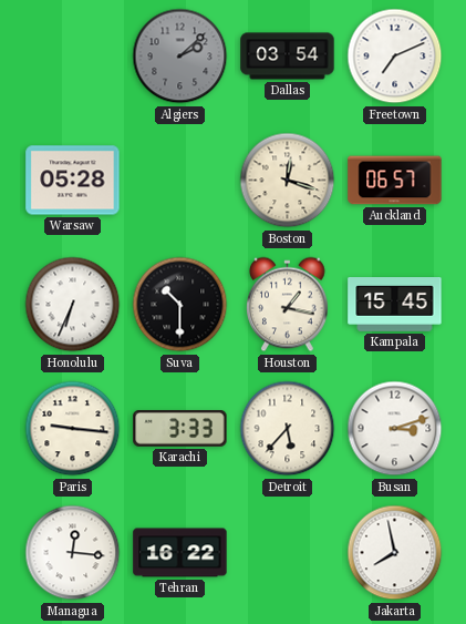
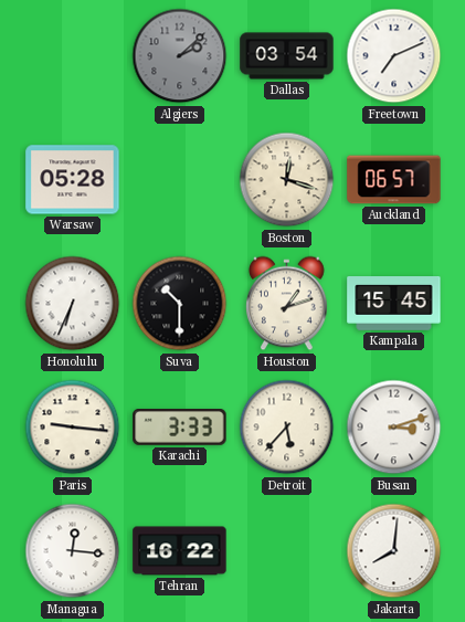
Houston: 1:17 -> 1:12 (287, 304)
Jakarta: 7:58 -> 8:01 (394, 551)
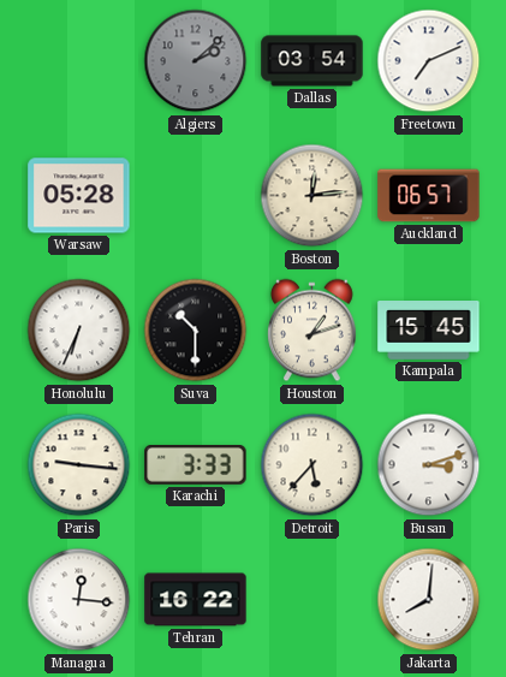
Boston: 12:18 -> 12:14 (312, 196)
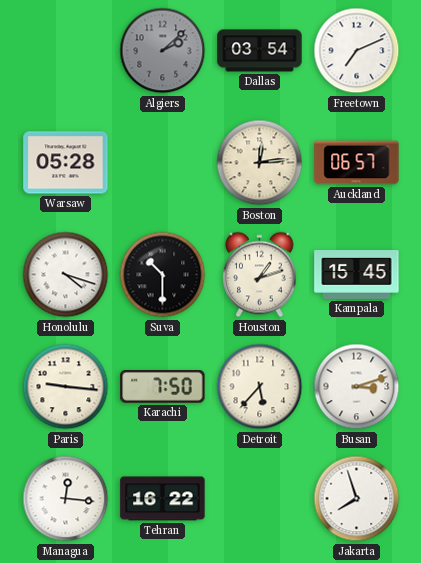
Honolulu: 6:34 -> 4:18 (66, 275)
Karachi: 3:33 -> 7:50 (163, 387)
Jakarta: 8:01 -> 7:57 (357, 499)
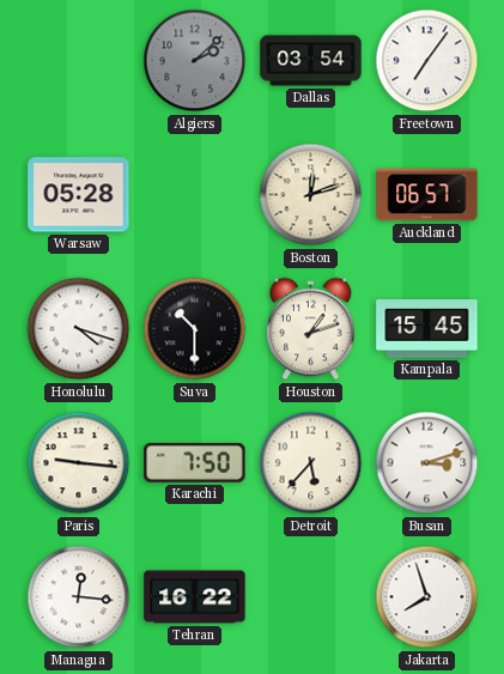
Freetown: 7:11 -> 7:06 (427, 61)
Boston: 12:14 -> 12:12 (311, 195)
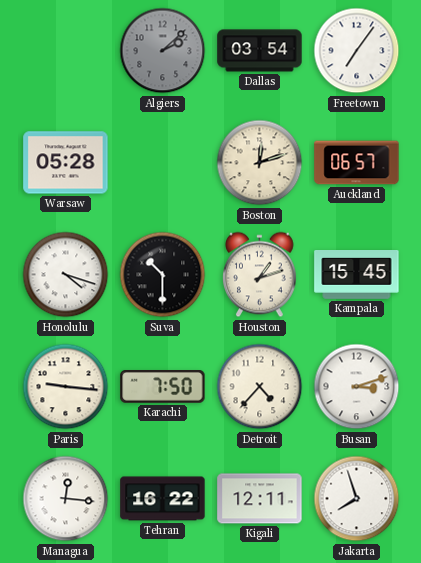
Detroit: 5:37 -> 4:37 (260, 387)
Kigali: none -> 12:11 (260, 499)
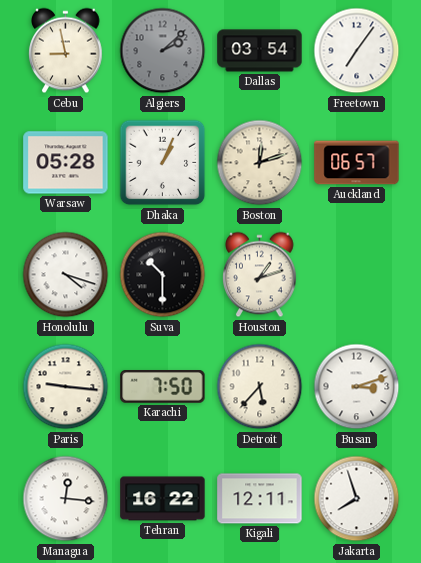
Cebu: none -> 8:58 (66, 51)
Dhaka: none -> 1:04 (163, 163)
Kampala: 15:45 -> none (357, 275)
Detroit: 4:37 -> 5:37 (260, 387)
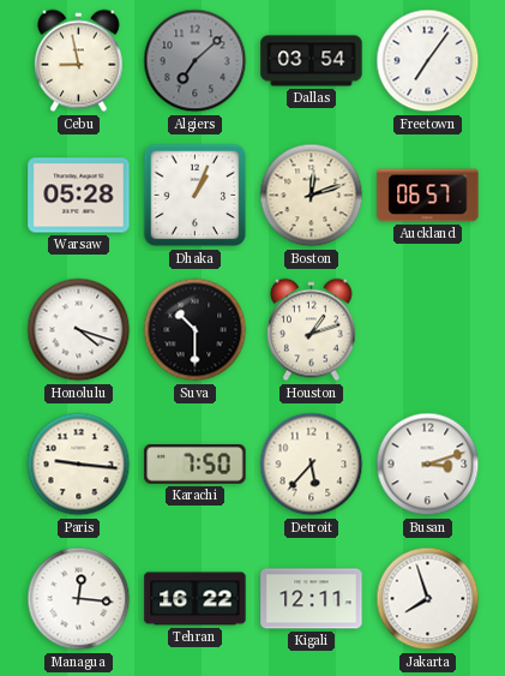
Algiers: 2:08 -> 7:08 (196, 61)
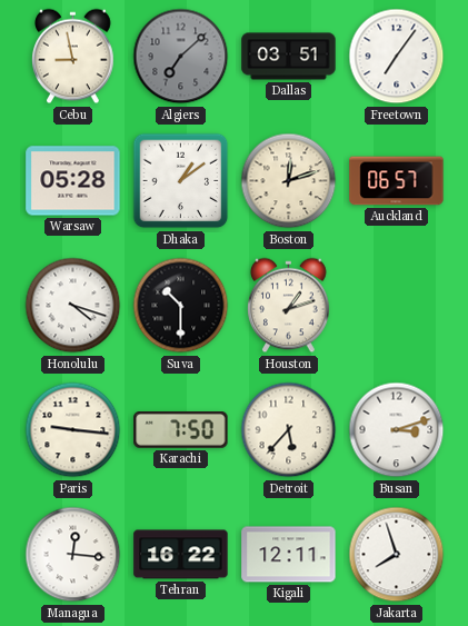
Dallas: 03:54 -> 03:51 (289, 57)
Dhaka: 1:04 -> 1:09 (181, 181)
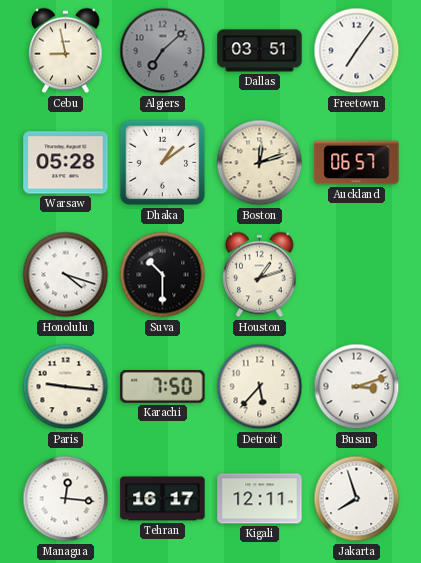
Tehran: 16:22 -> 16:17 (163, 499)
